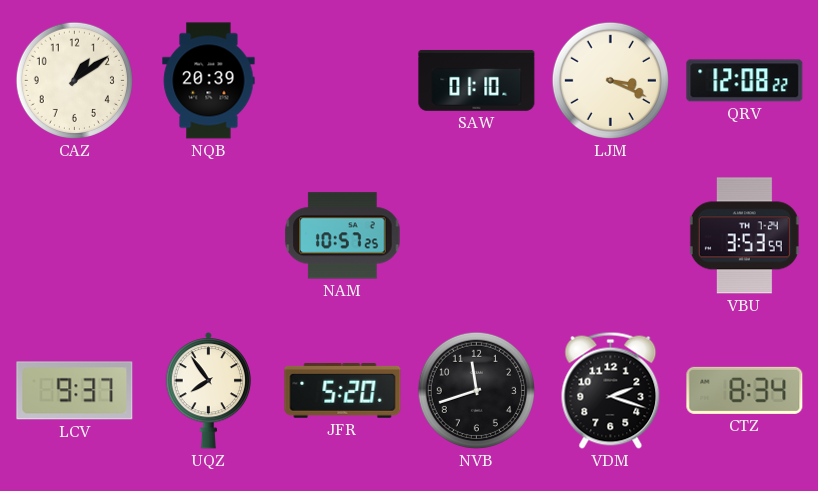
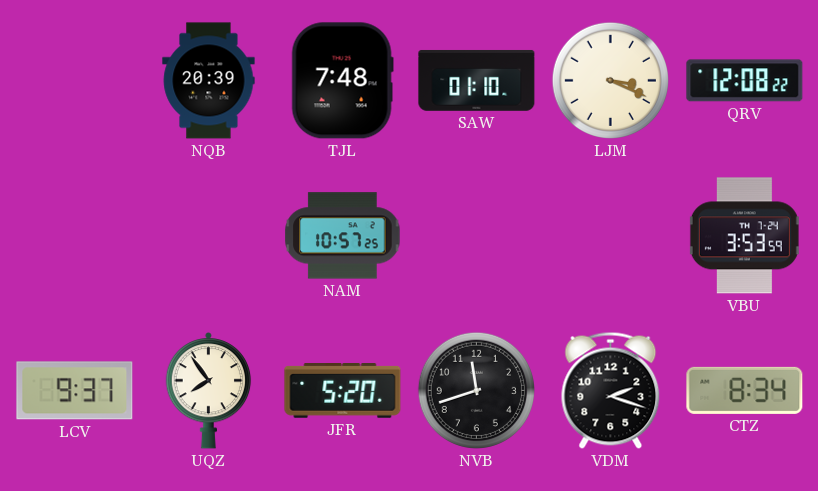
CAZ: 1:09 -> none (74, 80)
TJL: none -> 7:48 (342, 81)
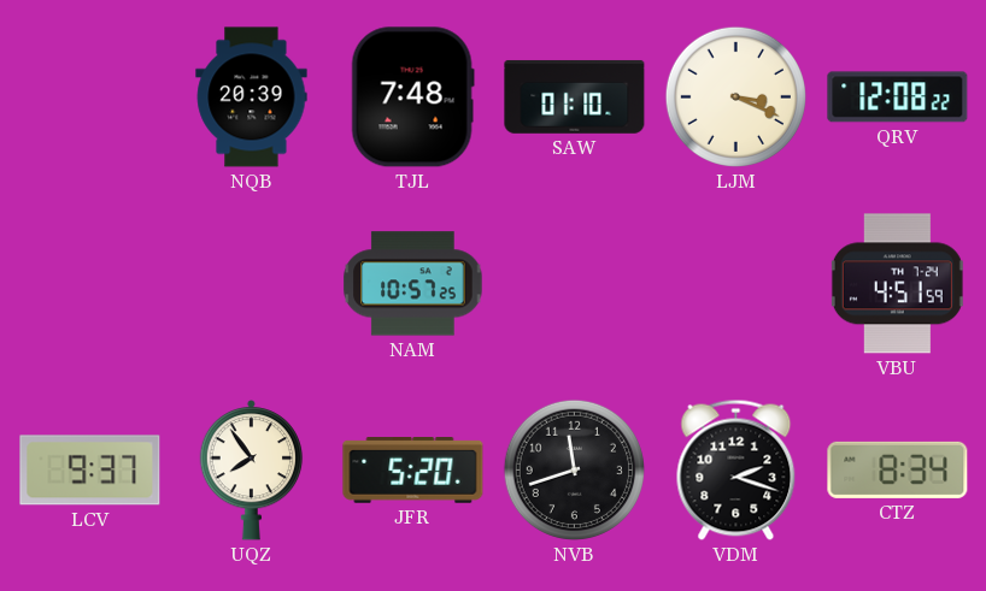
VBU: 3:53 -> 4:51 (897, 284)
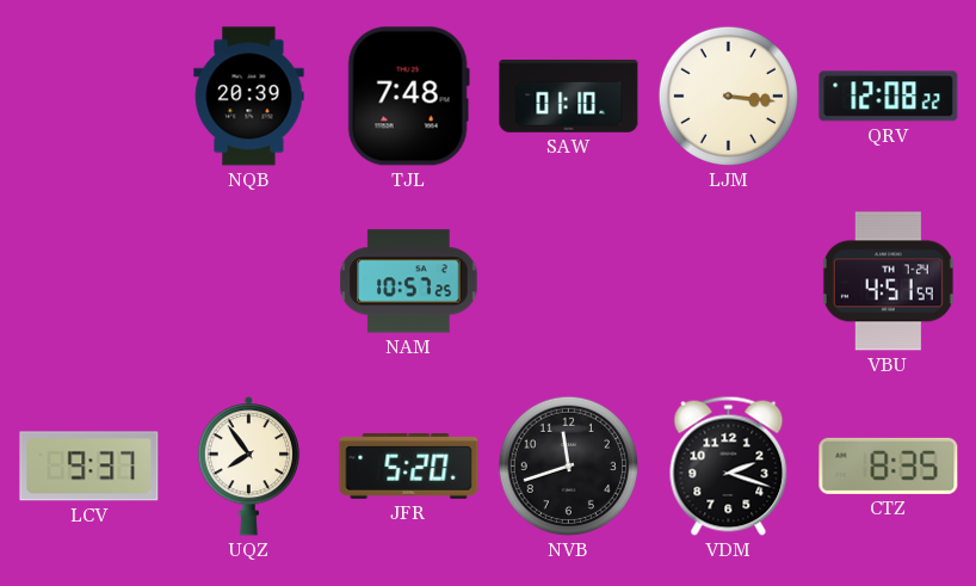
LJM: 3:19 -> 3:16 (728, 95)
CTZ: 8:34 -> 8:35 (889, 465)
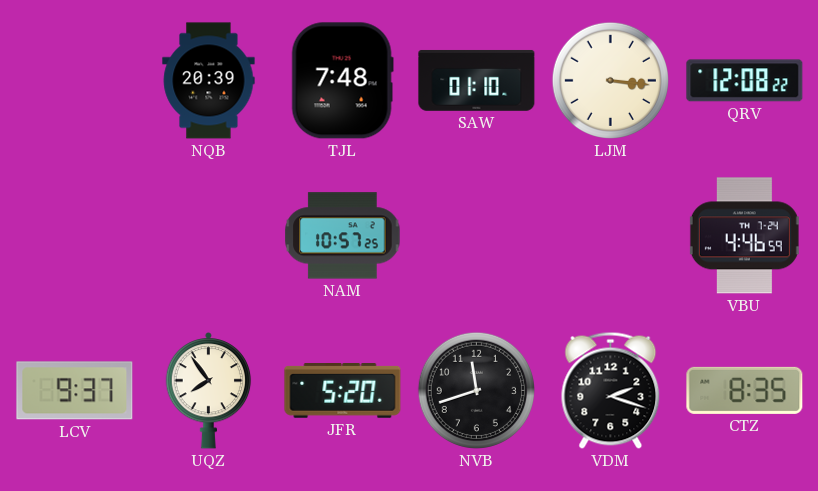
VBU: 4:51 -> 4:46 (744, 236)
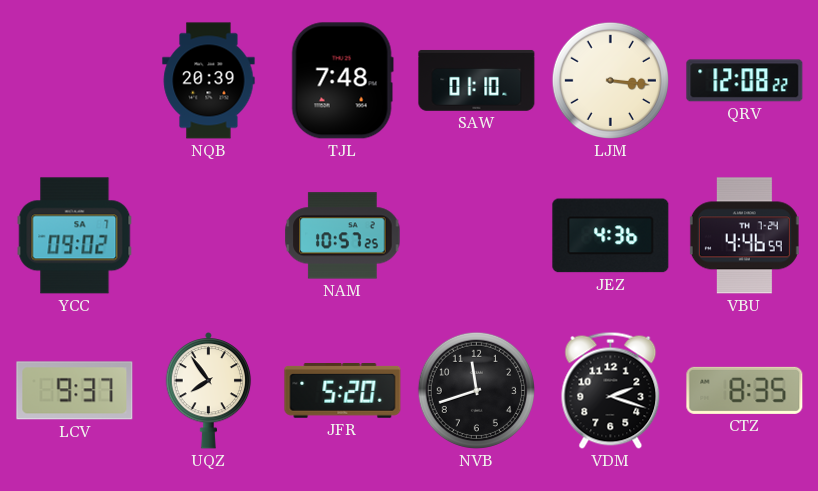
YCC: none -> 09:02 (75, 236)
JEZ: none -> 4:36 (611, 236)
